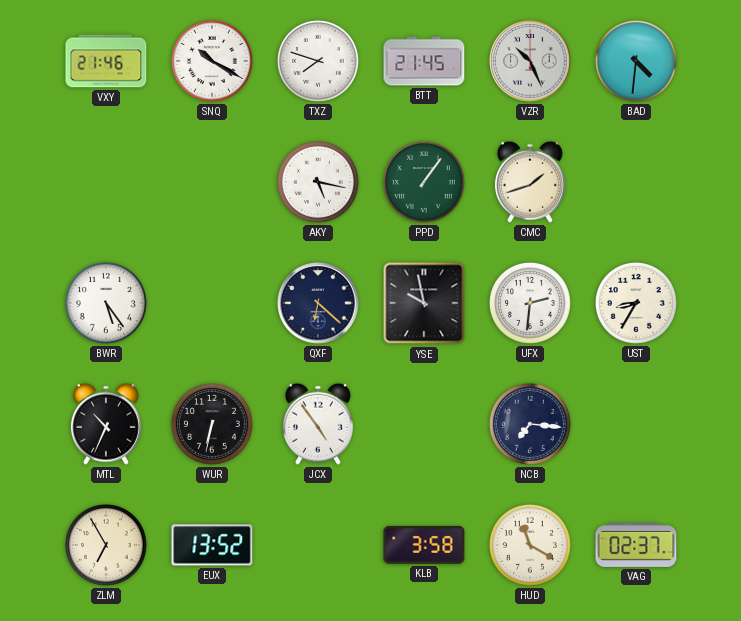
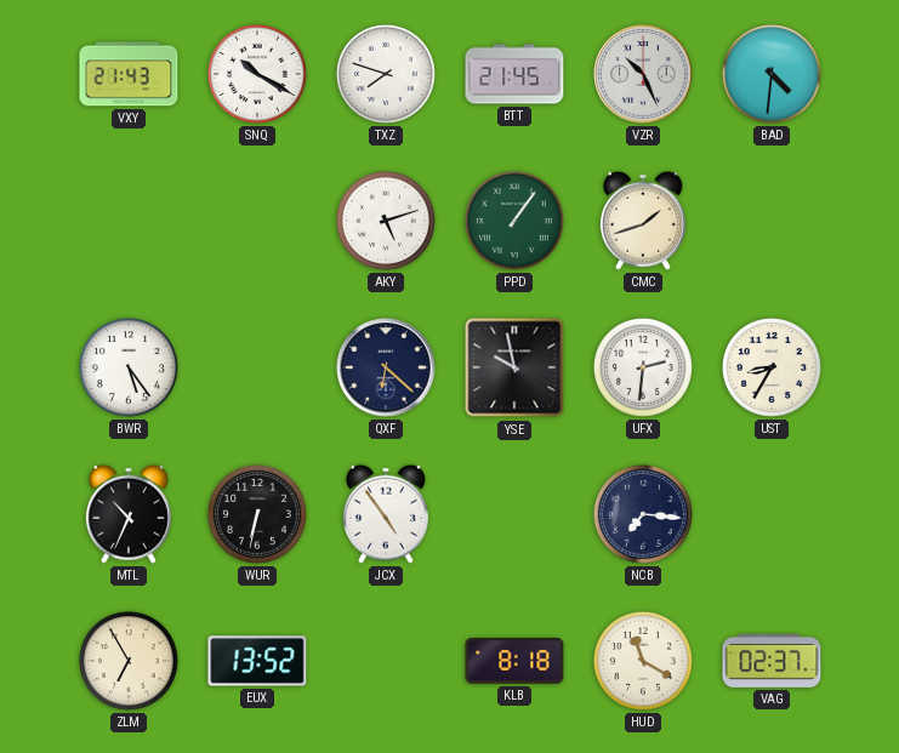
VXY: 21:46 -> 21:43 (129, 74)
AKY: 5:17 -> 5:12 (386, 221)
KLB: 3:58 -> 8:18 (514, 661)
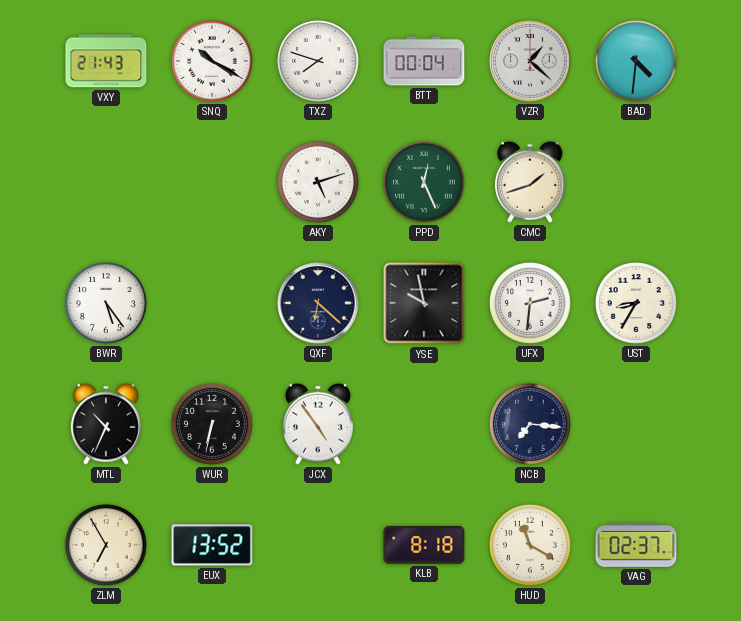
BTT: 21:45 -> 00:04 (424, 61)
VZR: 10:26 -> 1:22 (530, 61)
PPD: 1:06 -> 12:26 (424, 182)
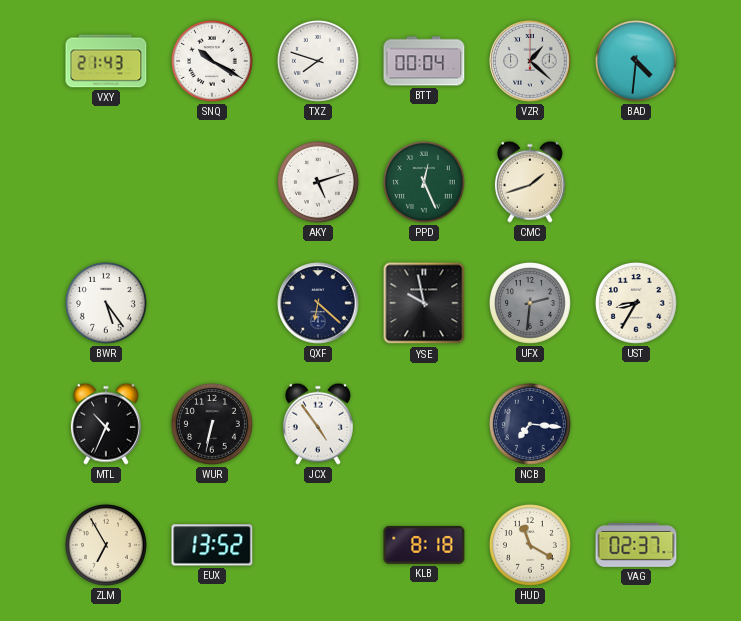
UFX dial: white -> grey (530, 303)
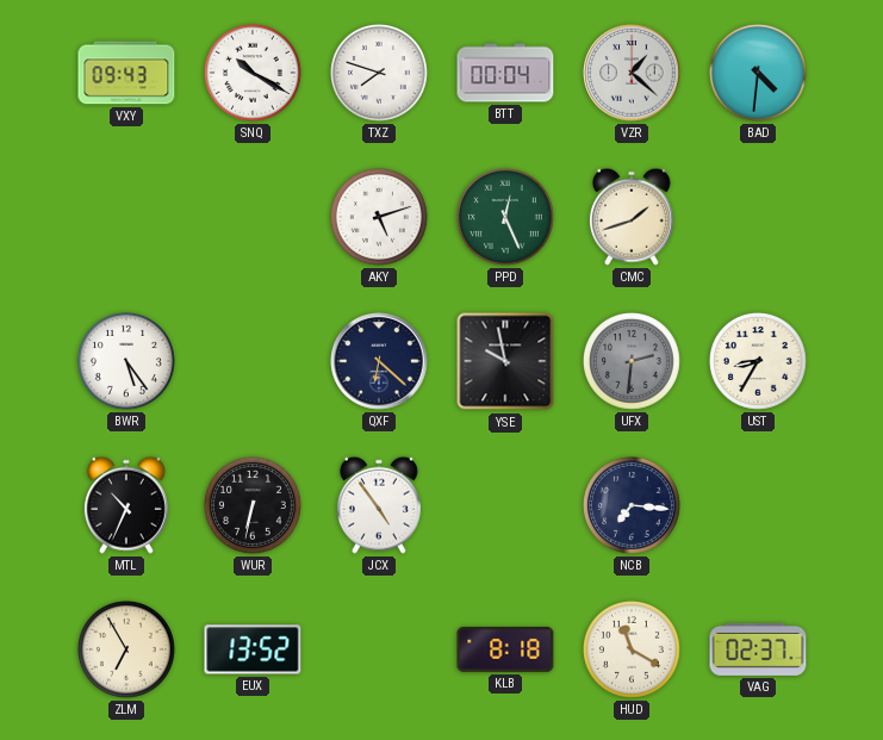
VXY: 21:43 -> 09:43 (126, 73)
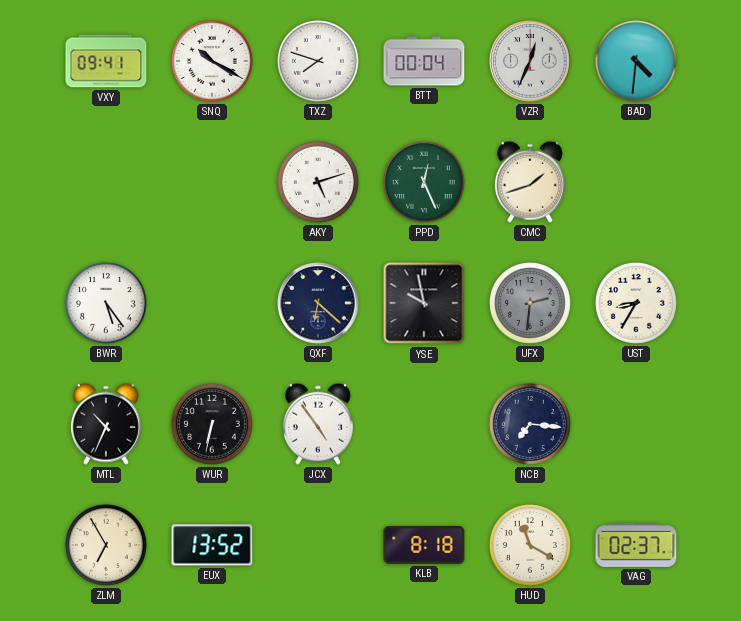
VXY: 09:43 -> 09:41 (106, 61)
VZR: 1:22 -> 12:34 (530, 61)
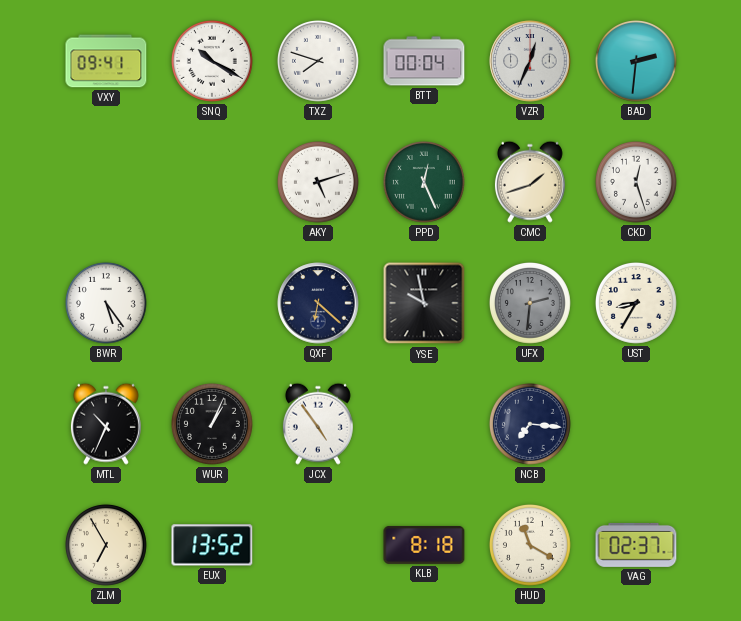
BAD: 4:31 -> 2:31 (636, 61)
CKD: none -> 12:27 (636, 182)
WUR: 6:32 -> 1:04 (212, 424)
